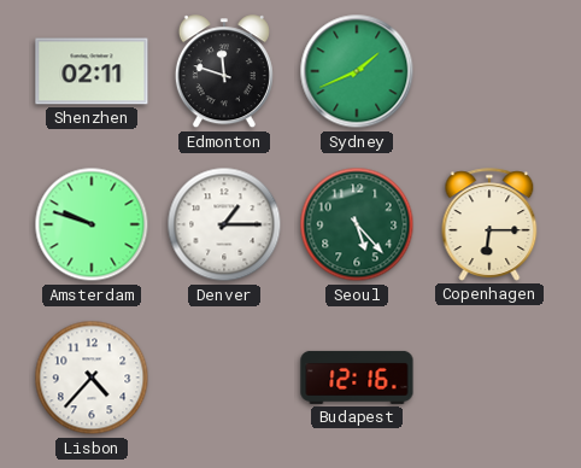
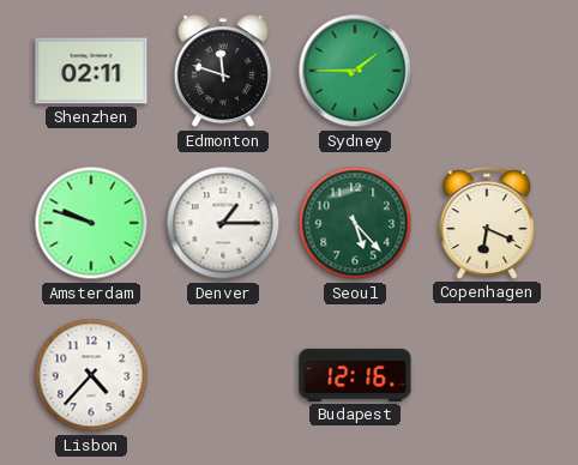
Sydney: 1:41 -> 1:45 (355, 71)
Copenhagen: 6:15 -> 6:19 (487, 223)
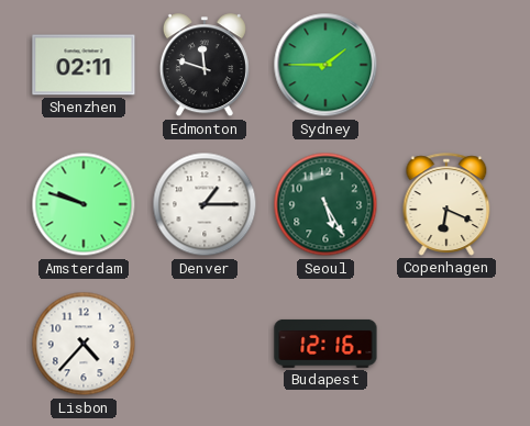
Seoul: 5:23 -> 5:25 (325, 204)
